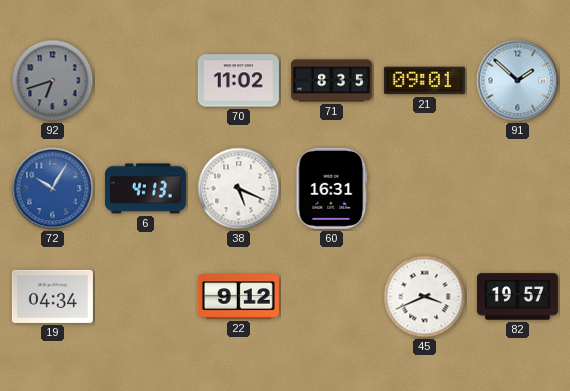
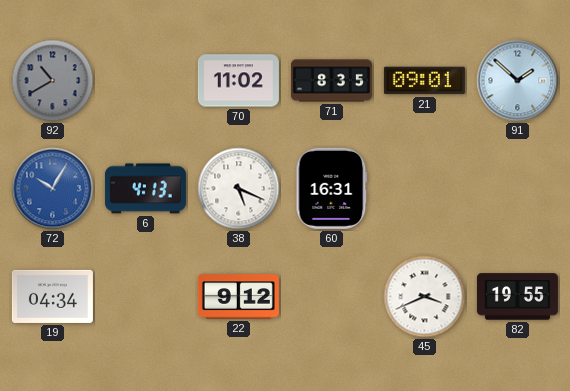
92: 6:42 -> 10:40 (53, 81)
82: 19:57 -> 19:55 (517, 297)
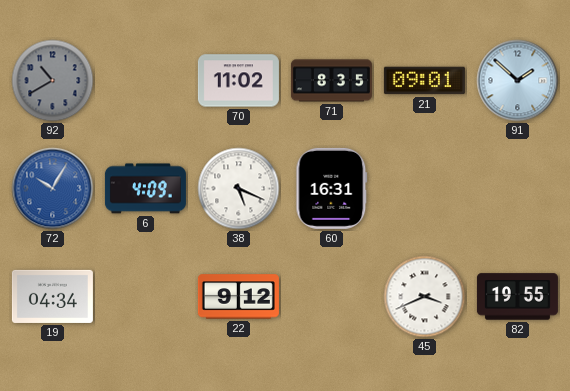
6: 4:13 -> 4:09 (145, 189)
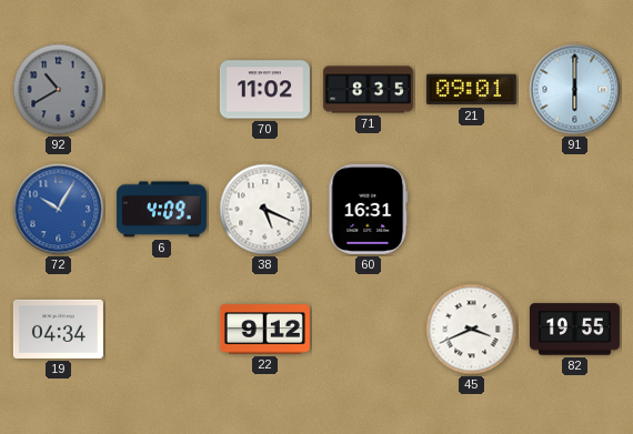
91: 1:52 -> 6:00 (575, 90)
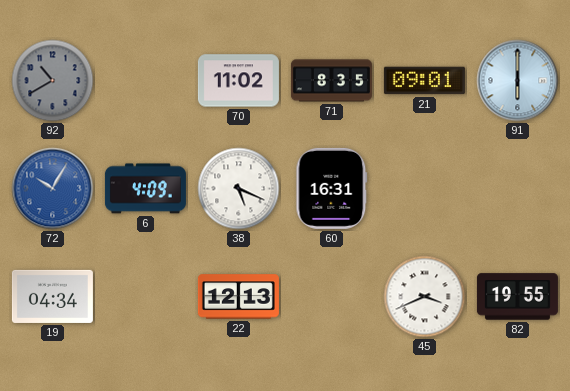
22: 9:12 -> 12:13 (238, 297)
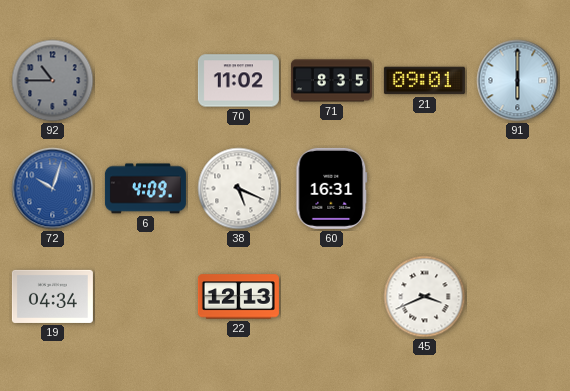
92: 10:40 -> 10:45 (53, 81)
72: 10:05 -> 10:03 (53, 189)
82: 19:55 -> none (517, 297)
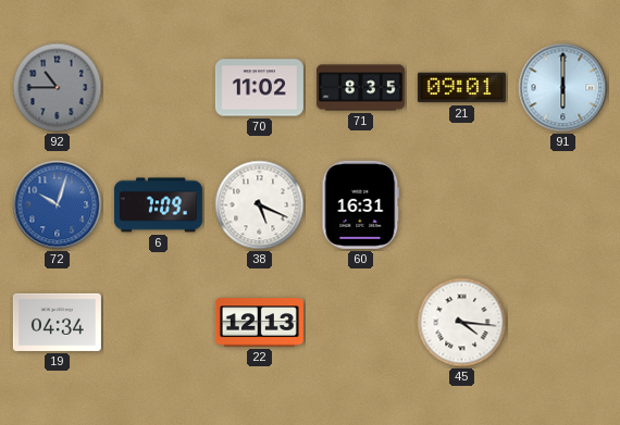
6: 4:09 -> 7:09 (158, 205)
45: 3:41 -> 4:16 (462, 323)
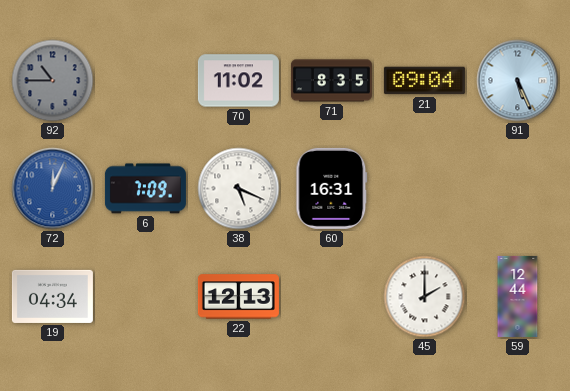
21: 09:01 -> 09:04 (424, 81)
91: 6:00 -> 5:26 (518, 81)
72: 10:03 -> 12:04 (53, 189)
45: 4:16 -> 2:00 (425, 297)
59: none -> 12:44 (518, 296)
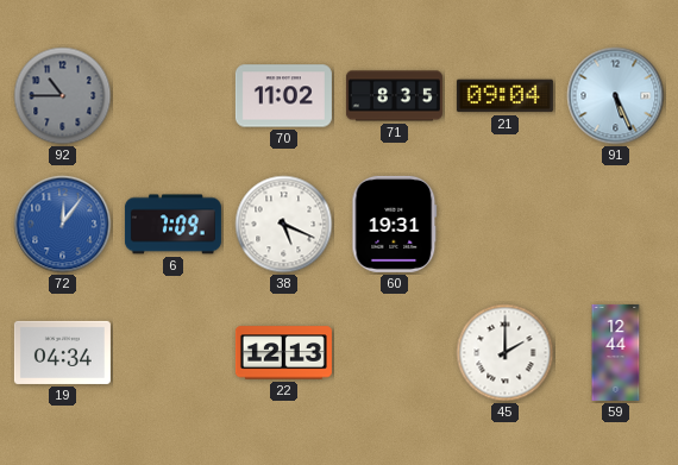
72: 12:04 -> 12:06 (63, 225)
60: 16:31 -> 19:31 (395, 224)
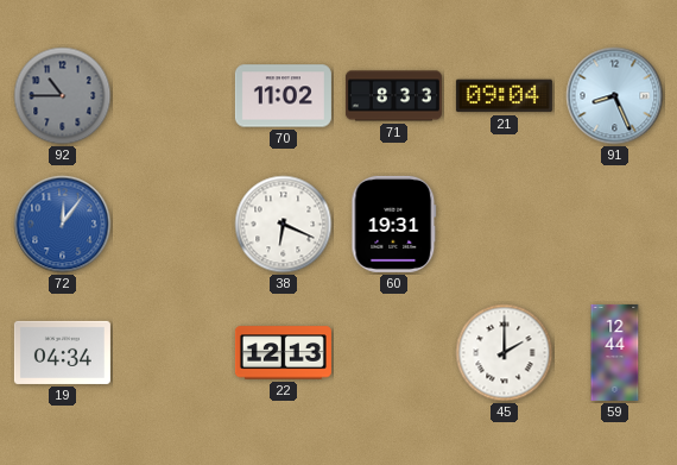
71: 8:35 -> 8:33 (393, 96)
91: 5:26 -> 8:26 (615, 96)
6: 7:09 -> none (172, 225)
38: 5:19 -> 6:19 (284, 225)
